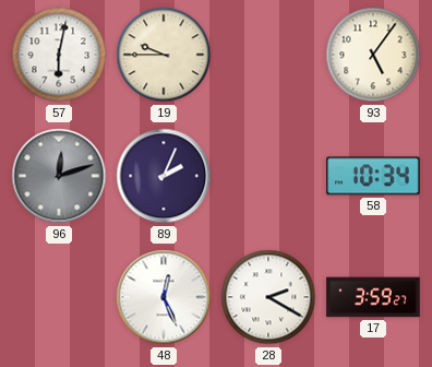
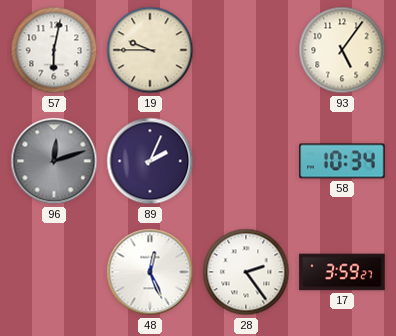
28: 2:20 -> 2:24 (246, 272)
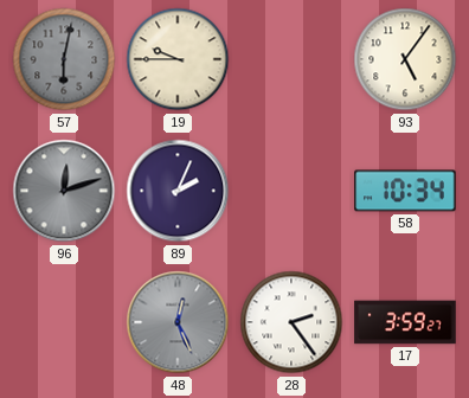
57 dial: white -> grey (64, 59)
48 dial: white -> grey (178, 322)
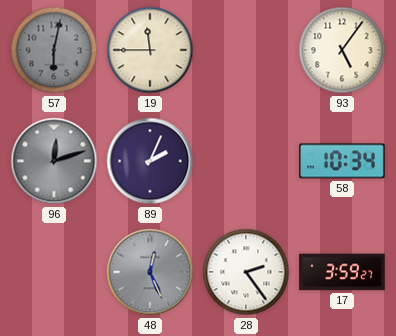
19: 9:45 -> 11:45 (150, 50)
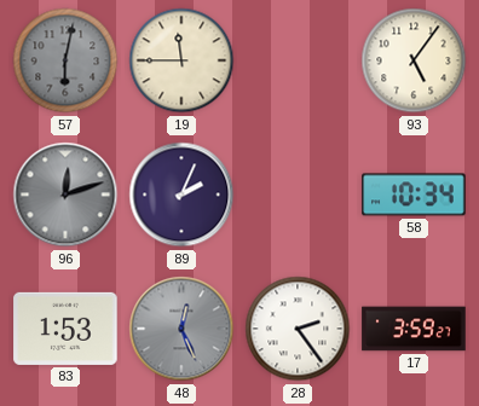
83: none -> 1:53 (65, 329)
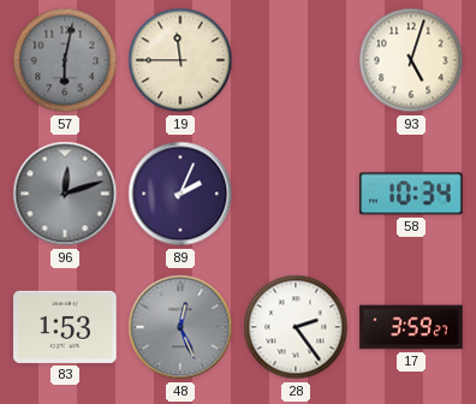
93: 5:06 -> 5:03 (411, 60)
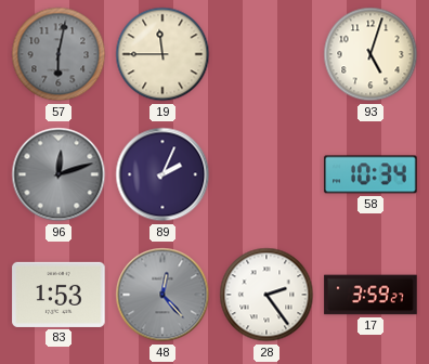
48: 12:26 -> 12:23 (162, 295)
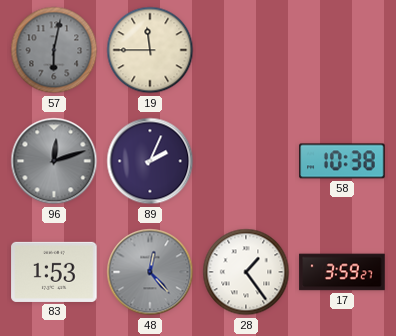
93: 5:03 -> none (370, 54)
58: 10:34 -> 10:38 (342, 161)
28: 2:24 -> 1:24 (246, 272)
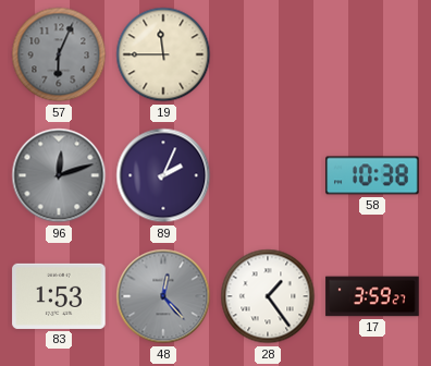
57: 6:02 -> 6:04 (59, 54)
